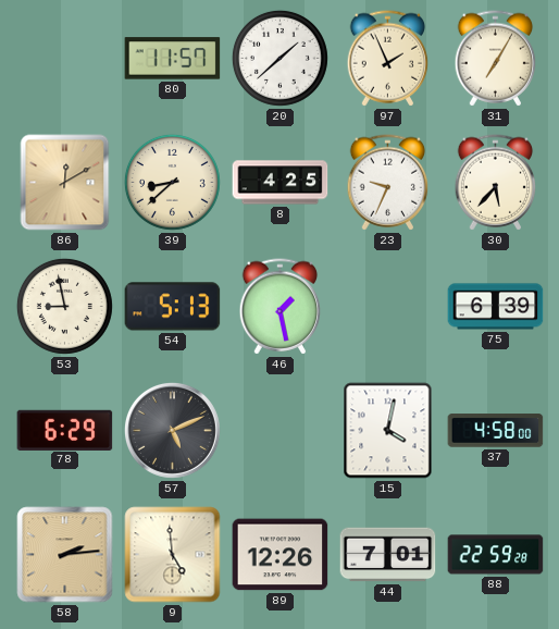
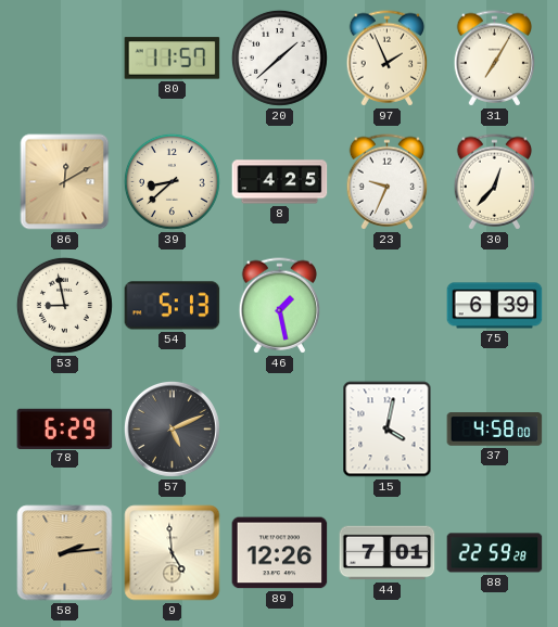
30: 5:37 -> 12:37 (495, 182)
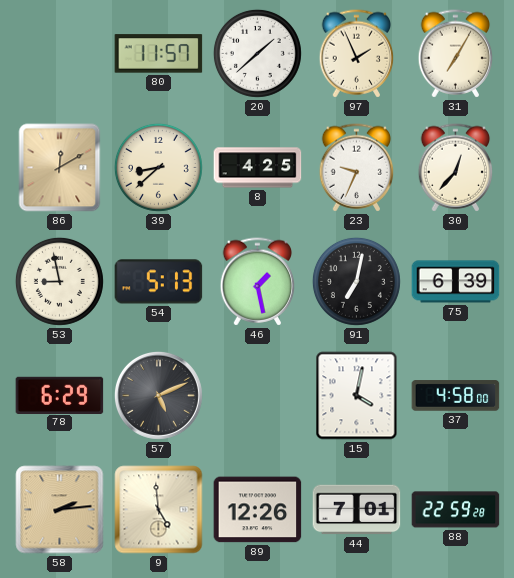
91: none -> 7:02 (356, 281)
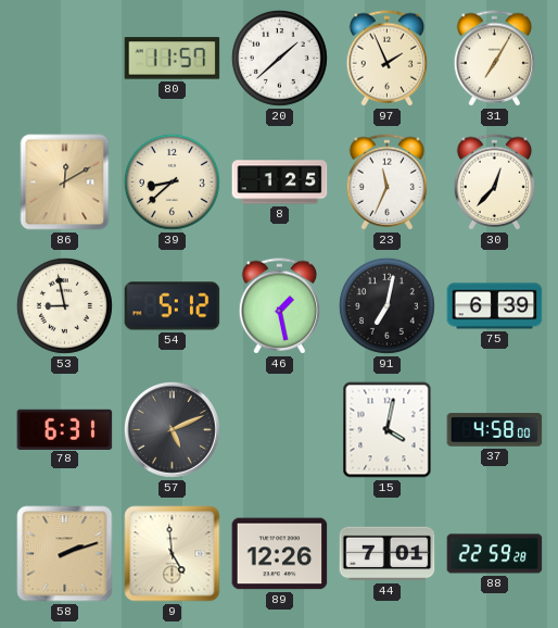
8: 4:25 -> 1:25 (280, 183)
23: 9:34 -> 11:34 (388, 183)
54: 5:13 -> 5:12 (173, 306)
78: 6:29 -> 6:31 (65, 429)
58: 2:14 -> 2:12 (65, 554)
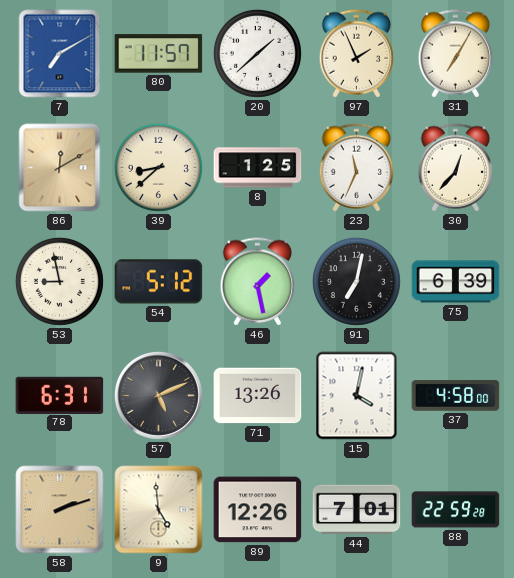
7: none -> 7:10 (60, 54)
71: none -> 13:26 (258, 396)
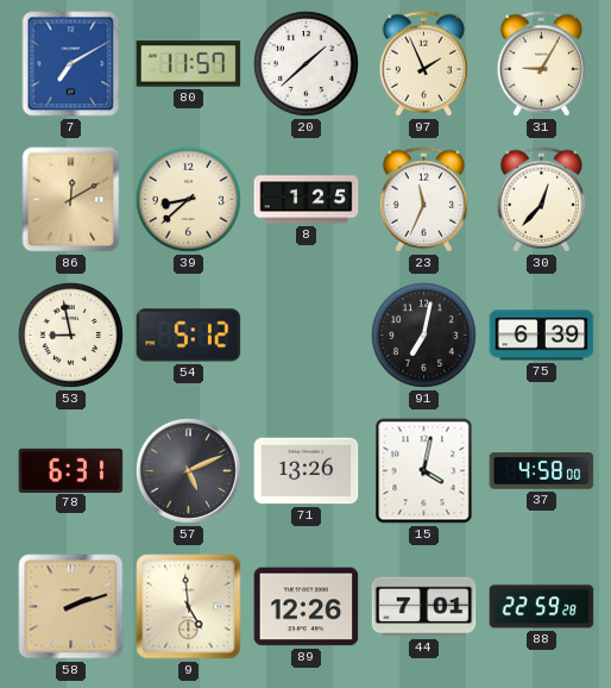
31: 7:05 -> 9:05 (542, 64)
46: 1:28 -> none (258, 282)
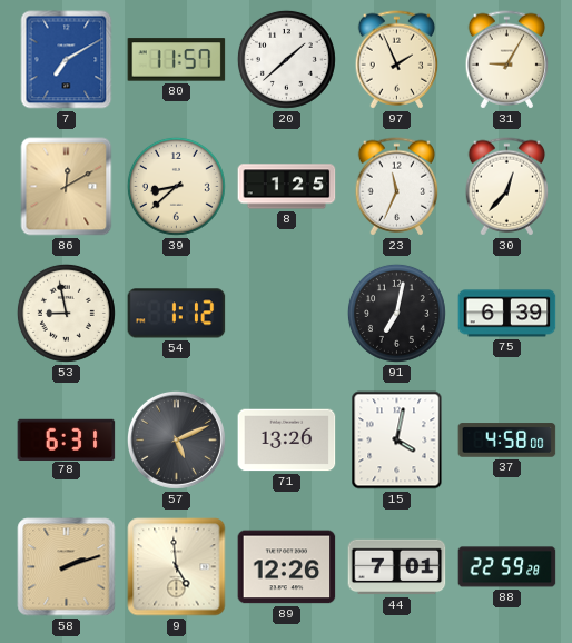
54: 5:12 -> 1:12 (177, 314)
